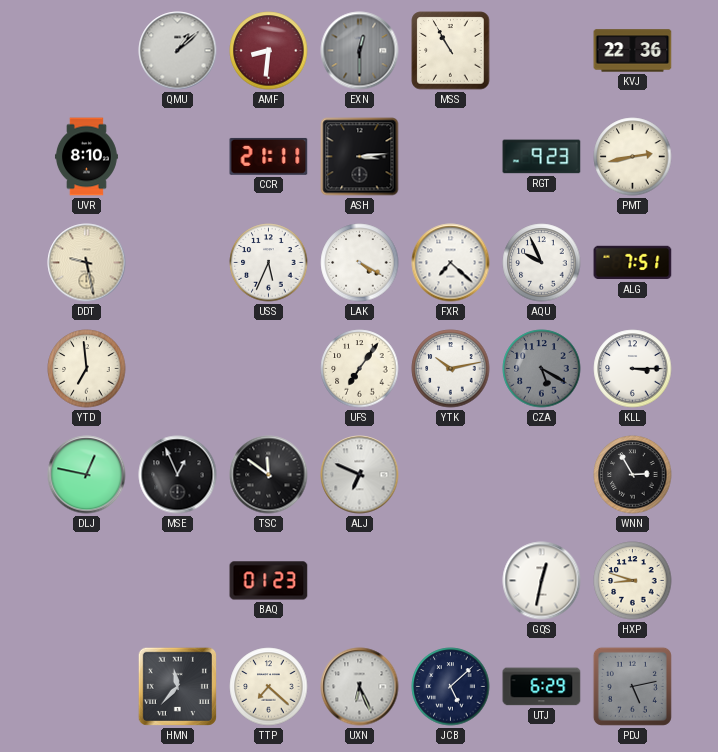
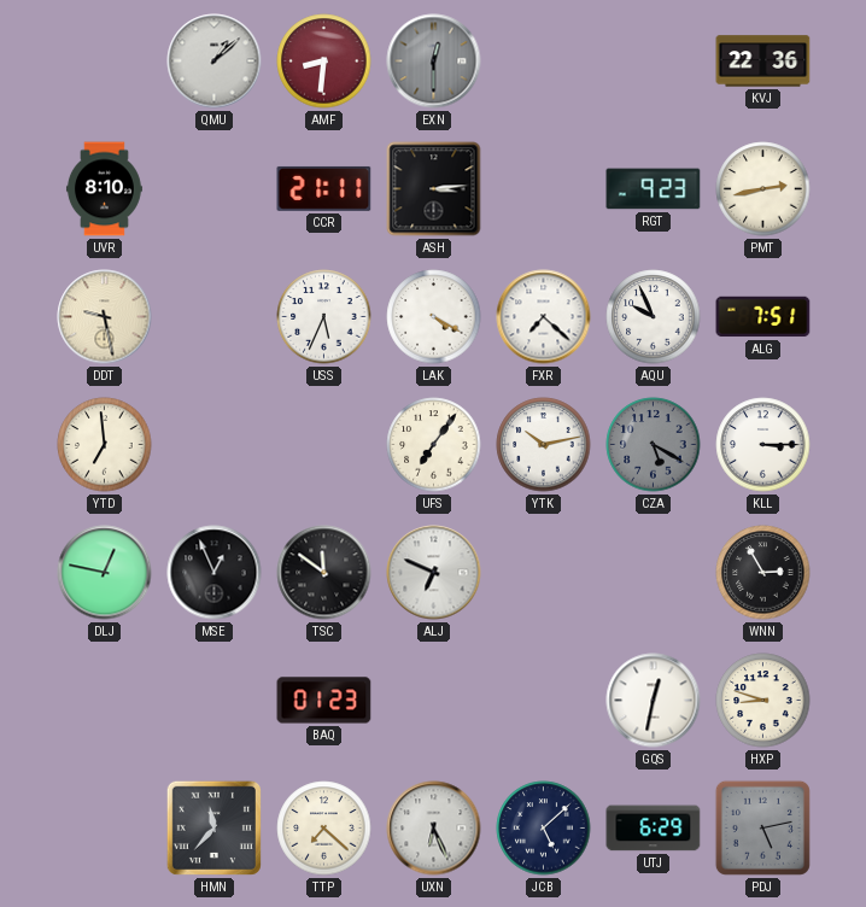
MSS: 10:55 -> none (451, 51)
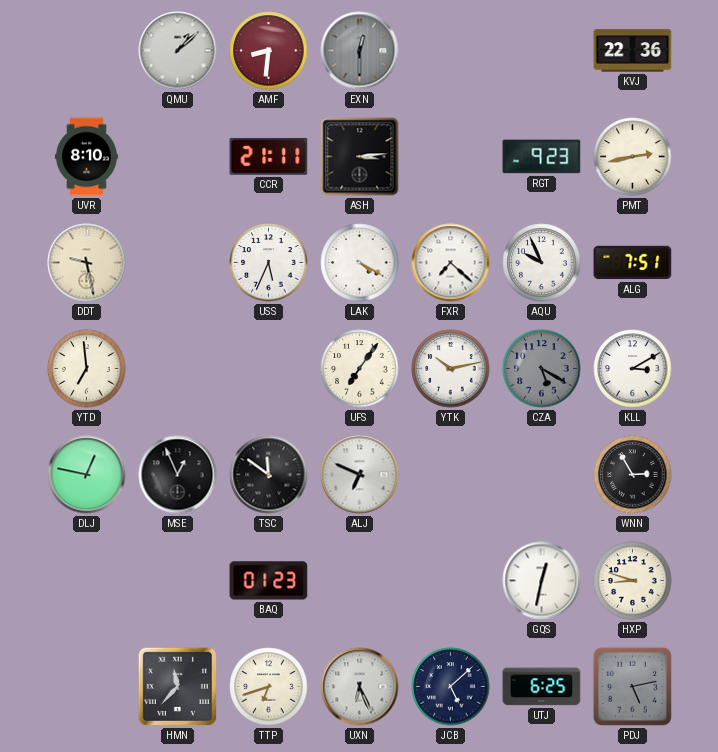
KLL: 3:15 -> 3:10 (633, 369)
TTP: 7:22 -> 6:42 (269, 687)
UTJ: 6:29 -> 6:25 (542, 687)
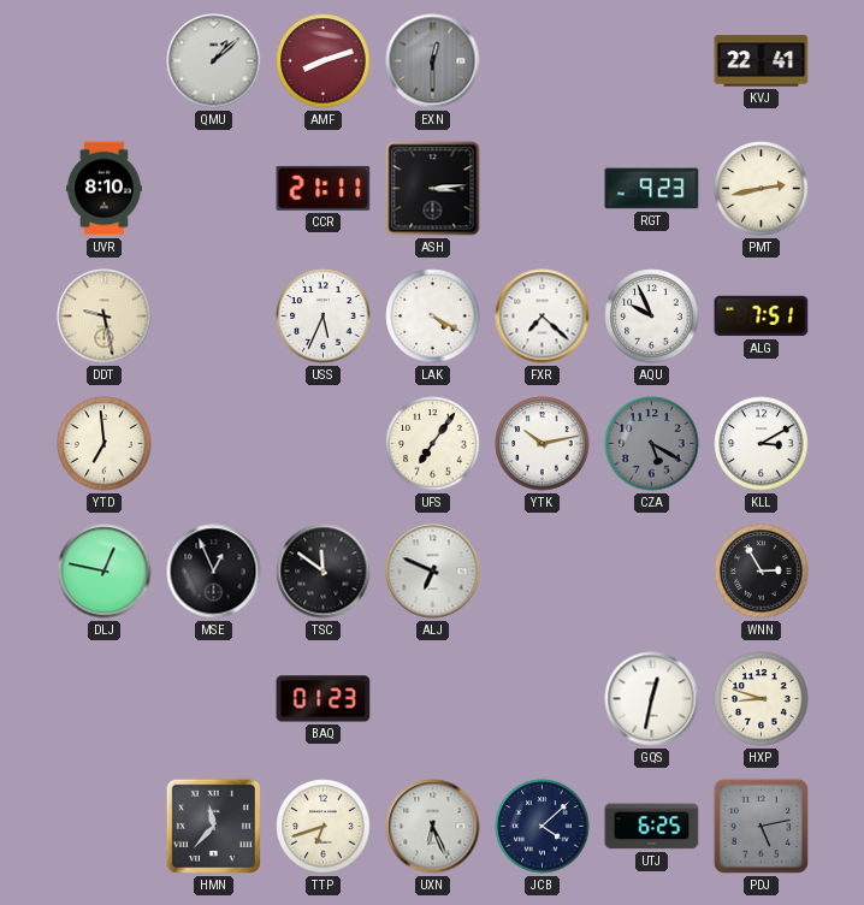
AMF: 8:31 -> 8:12 (324, 61)
KVJ: 22:36 -> 22:41 (762, 61)
JCB: 5:08 -> 4:08 (543, 827)
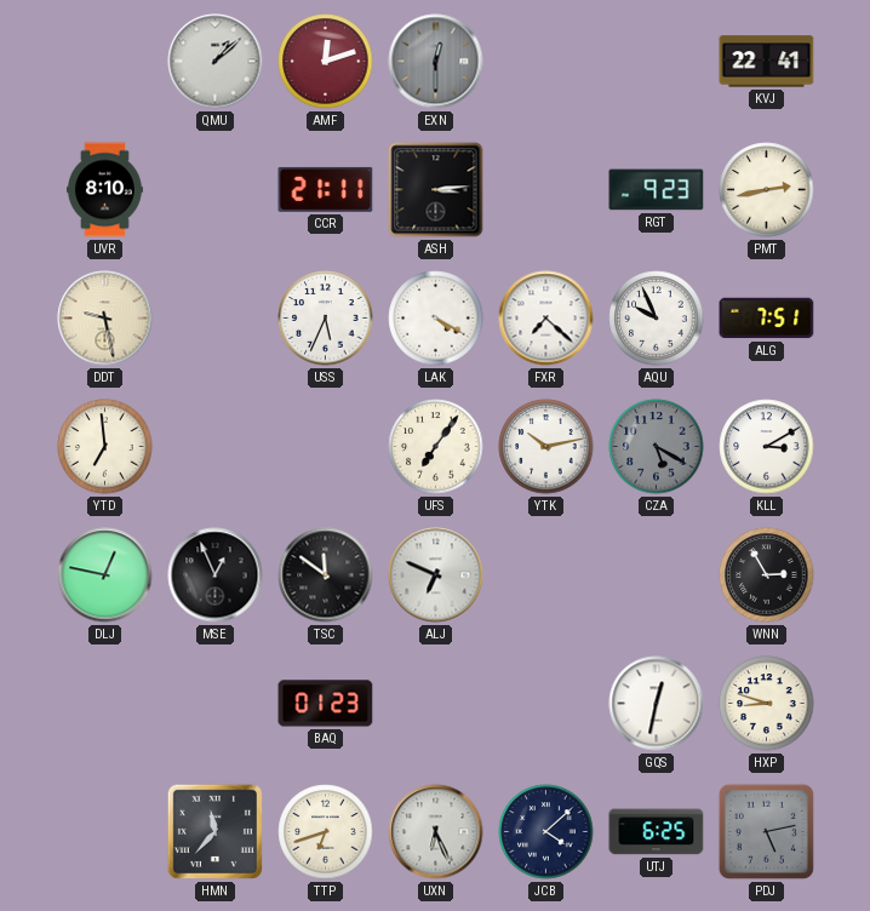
AMF: 8:12 -> 12:12 (326, 62)
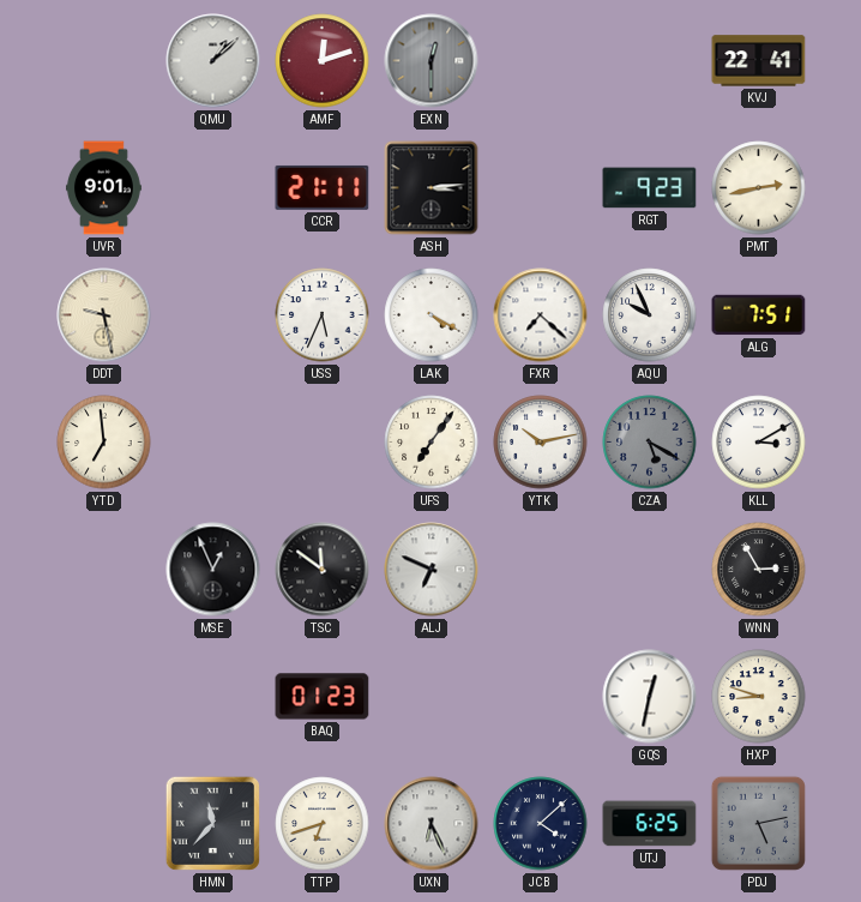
UVR: 8:10 -> 9:01 (103, 188)
DLJ: 12:47 -> none (105, 575)
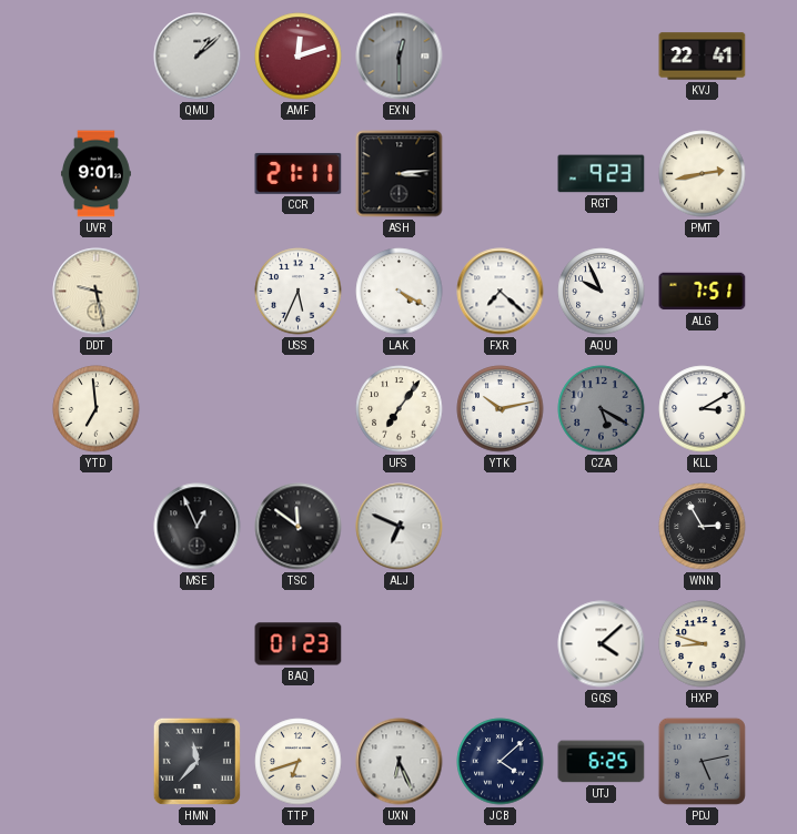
GQS: 12:32 -> 4:08 (602, 644)
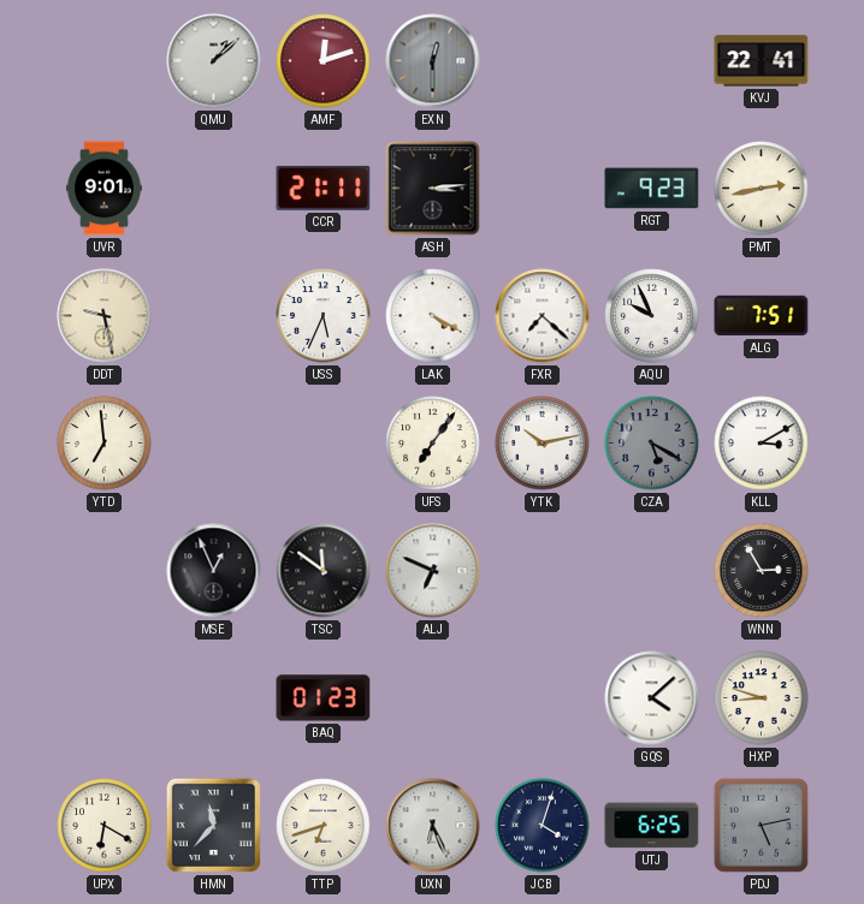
UPX: none -> 6:20 (105, 826)
JCB: 4:08 -> 4:03 (543, 826)
